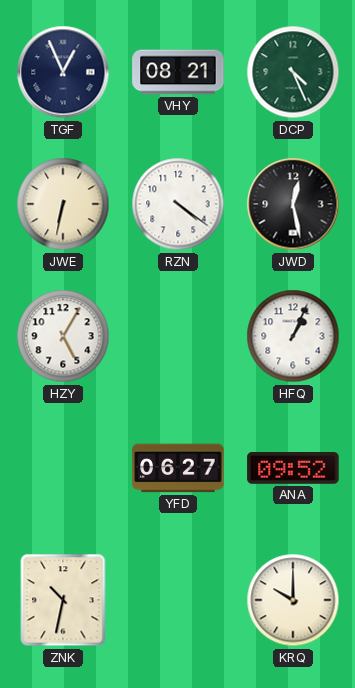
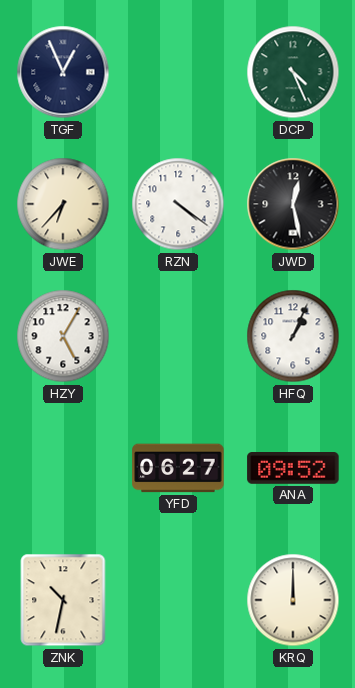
VHY: 08:21 -> none (178, 72)
JWE: 6:32 -> 6:37 (63, 204)
KRQ: 10:00 -> 12:00 (293, 600)
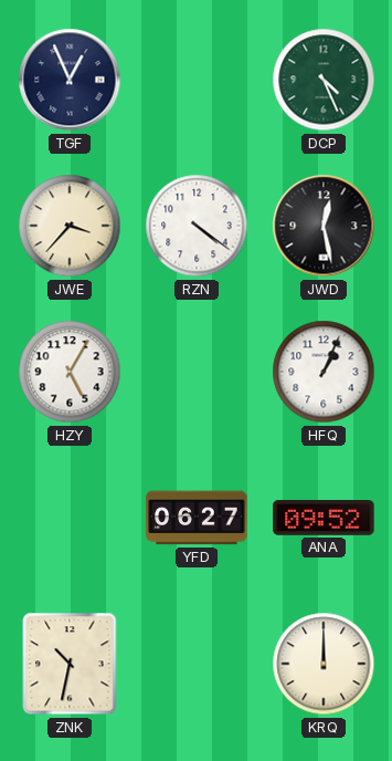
JWE: 6:37 -> 3:37 (70, 226)
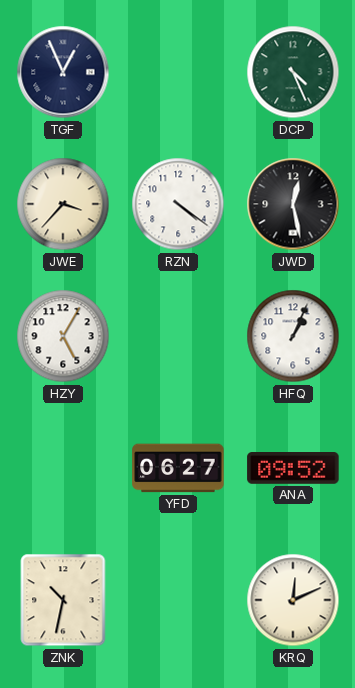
KRQ: 12:00 -> 12:11 (293, 600)
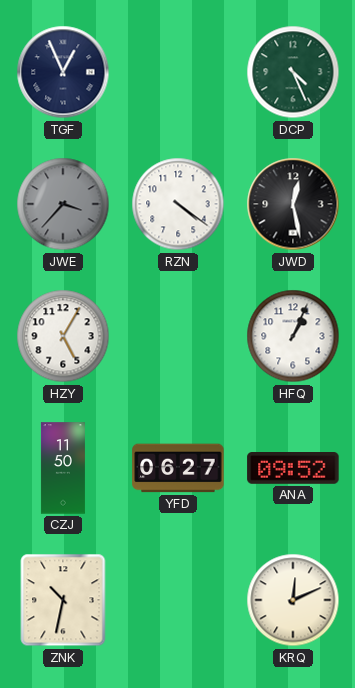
JWE dial: cream -> grey (63, 204)
CZJ: none -> 11:50 (63, 468)
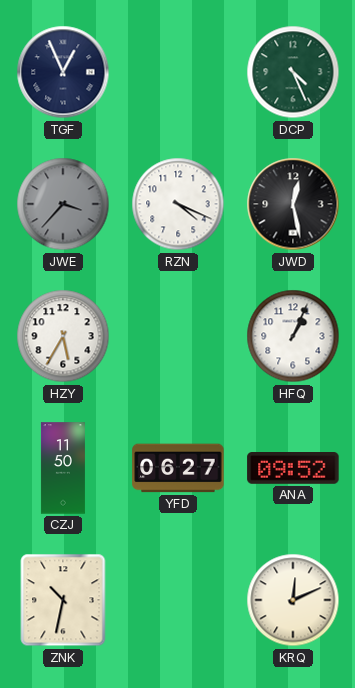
RZN: 4:21 -> 4:19 (178, 204)
HZY: 5:05 -> 5:35 (63, 336)
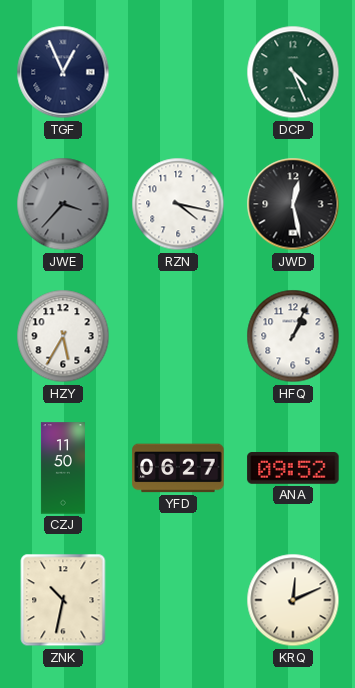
RZN: 4:19 -> 4:17 (178, 204)
